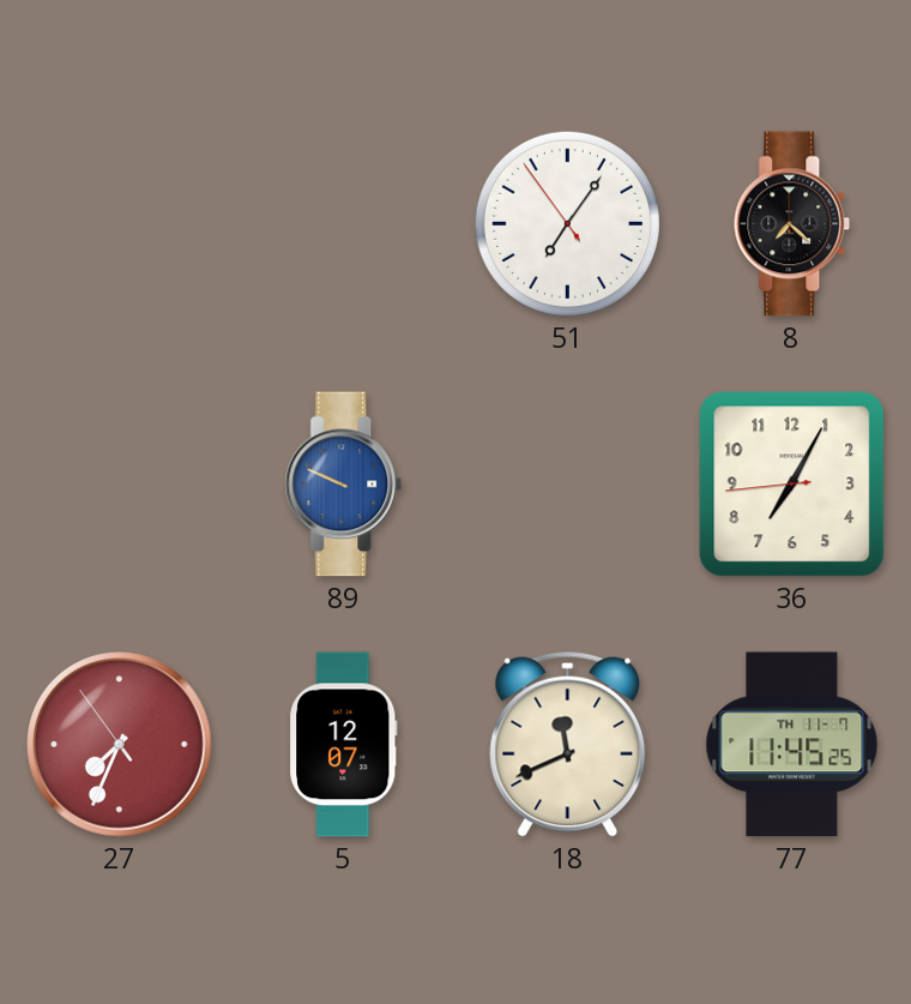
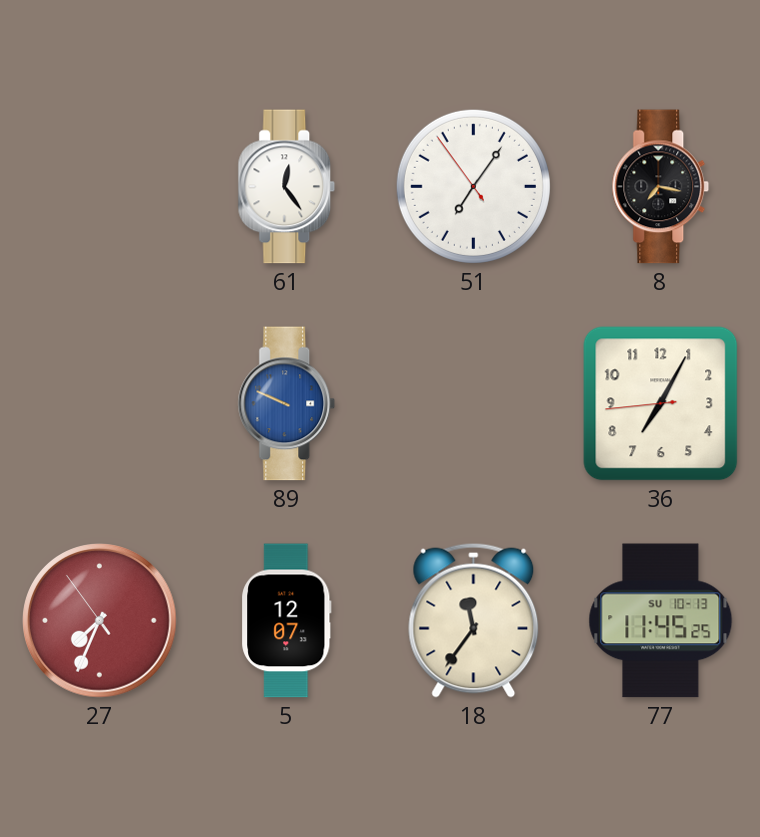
61: none -> 12:24 (287, 187)
8: 7:22 -> 7:17 (661, 187)
18: 11:41 -> 11:36 (474, 620)
77 date: TH 11-7 -> SU 10-13 (661, 621)
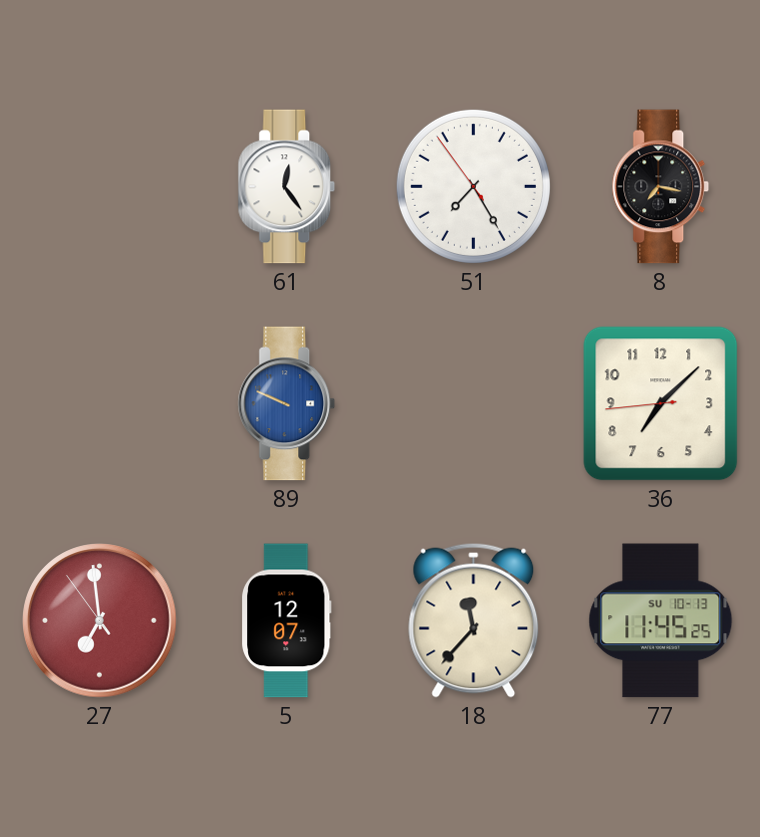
51: 7:05 -> 7:24 (473, 186)
36: 7:04 -> 7:07 (661, 404)
27: 7:33 -> 6:58 (100, 621)
18: 11:36 -> 11:37 (474, 620)
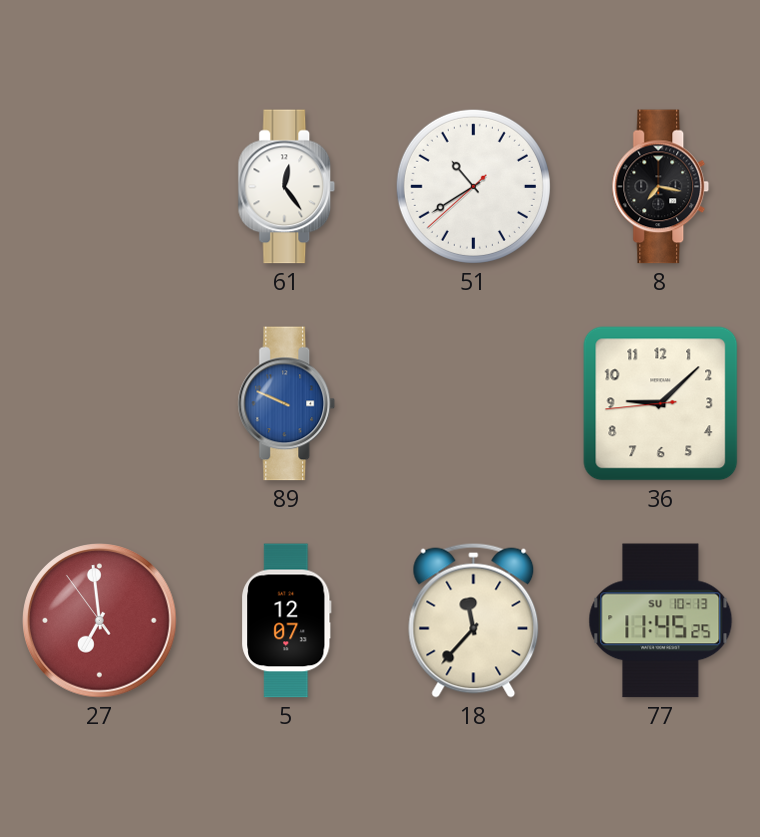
51: 7:24 -> 10:39 (473, 186)
36: 7:07 -> 9:07 (661, 404)
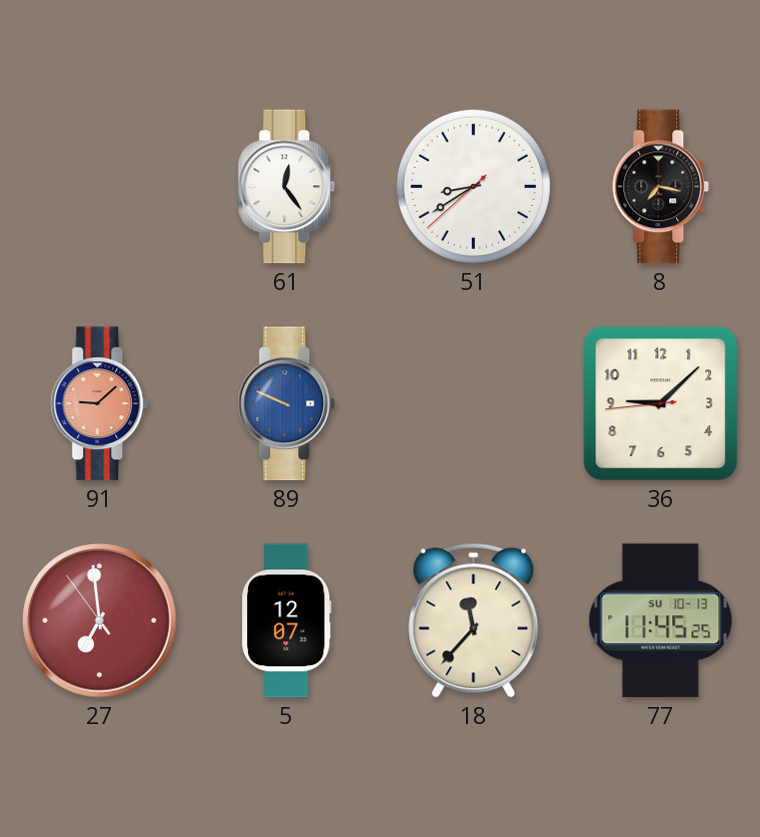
51: 10:39 -> 8:39 (473, 186)
91: none -> 9:08 (100, 404)
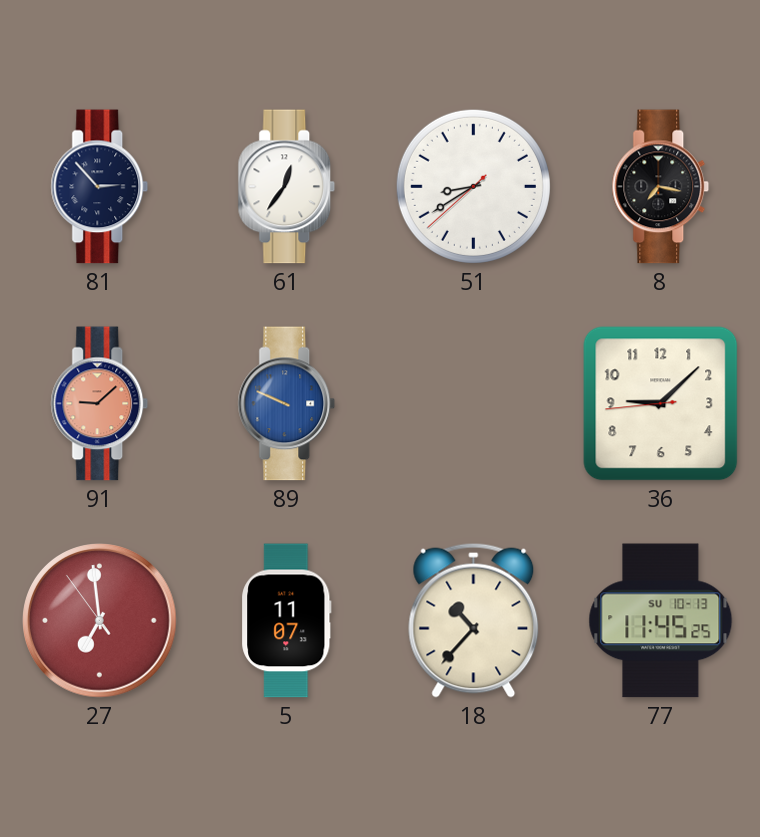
81: none -> 2:53 (100, 187)
61: 12:24 -> 12:36 (287, 187)
5: 12:07 -> 11:07 (287, 621)
18: 11:37 -> 10:37 (474, 620)
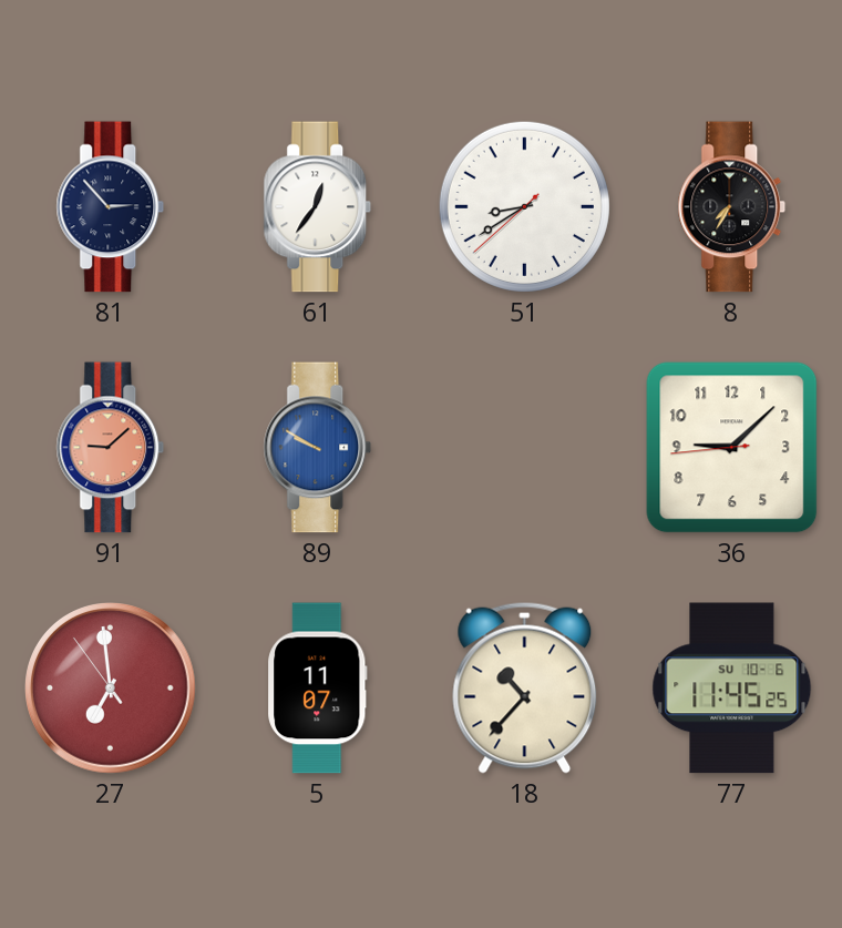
8: 7:17 -> 7:35 (732, 207)
89: 9:49 -> 9:50 (318, 448)
77 date: SU 10-13 -> SU 10-6 (732, 689)
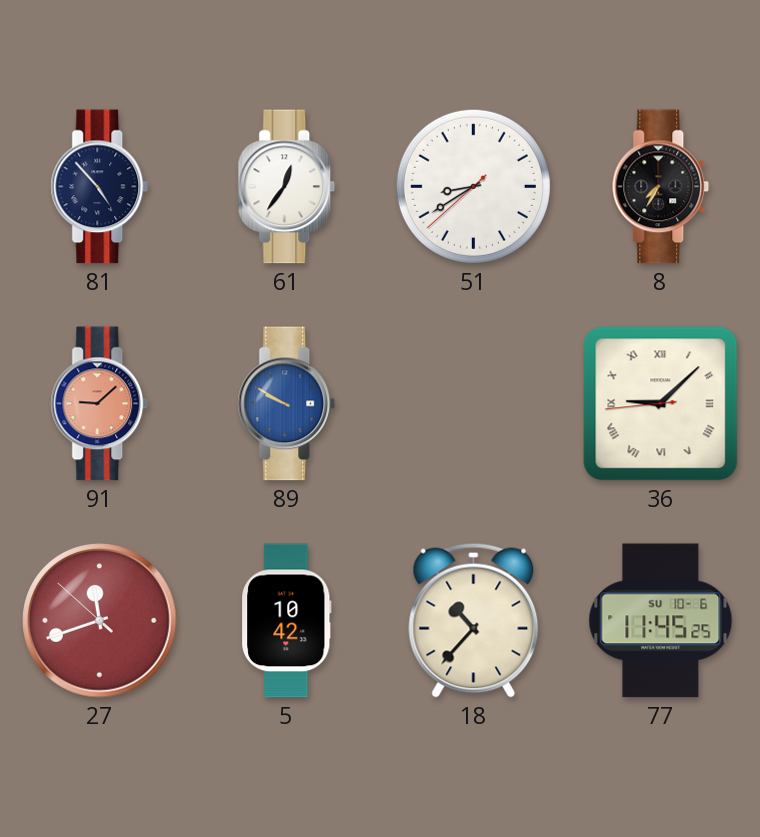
81: 2:53 -> 4:53 (100, 187)
36 numerals: Arabic -> Roman (661, 404)
27: 6:58 -> 11:41 (100, 621)
5: 11:07 -> 10:42 (287, 621)
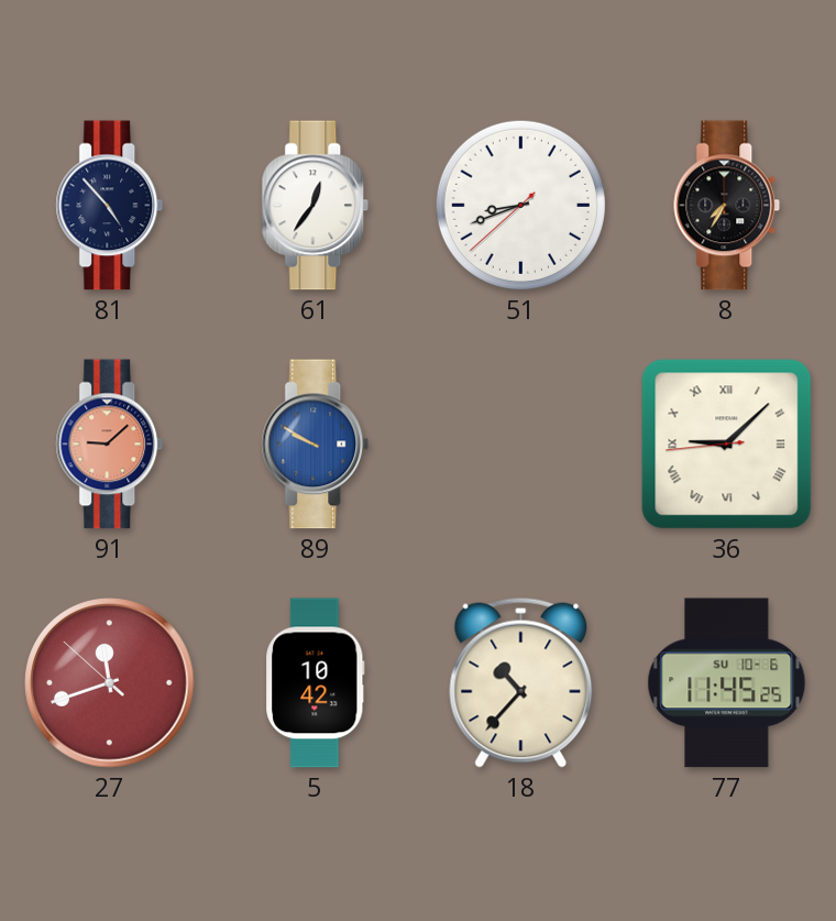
51: 8:39 -> 8:41 (520, 205)
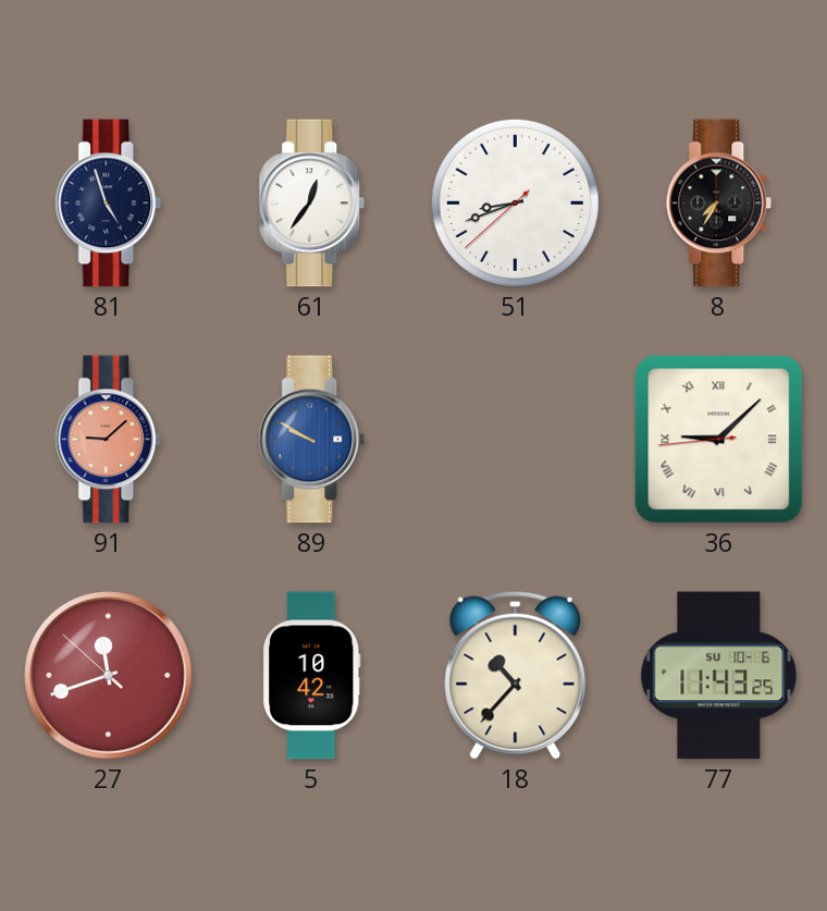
81: 4:53 -> 4:57 (109, 204)
77: 11:45 -> 11:43 (719, 676)
